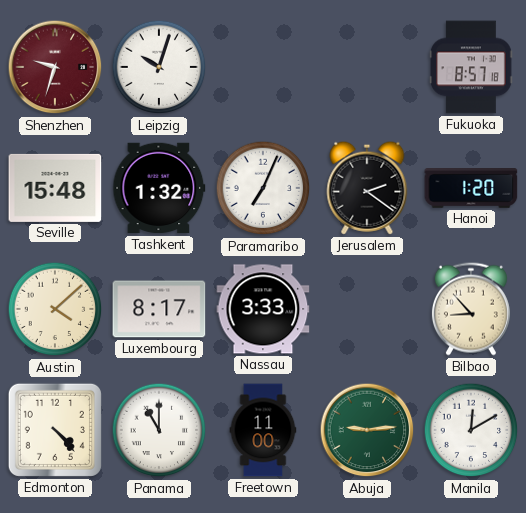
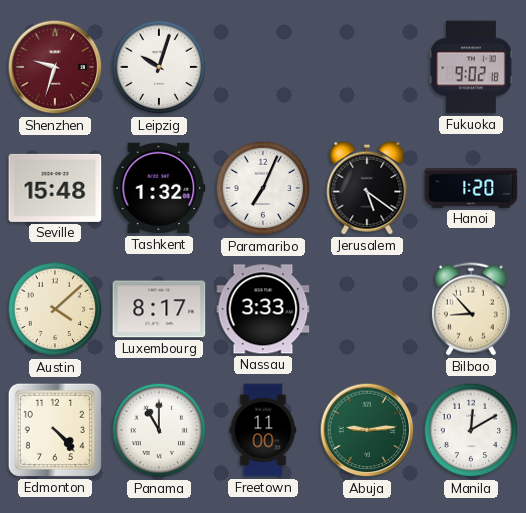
Fukuoka: 8:57 -> 9:02 (471, 67)
Jerusalem: 2:21 -> 5:21 (367, 188)
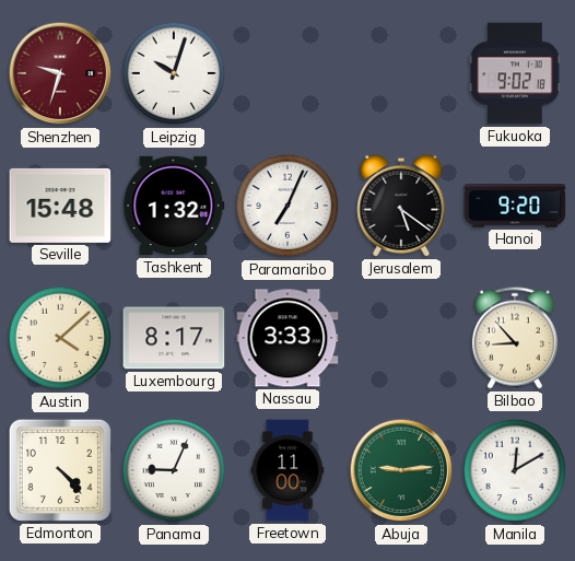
Hanoi: 1:20 -> 9:20 (515, 207)
Panama: 11:00 -> 9:04 (174, 470)
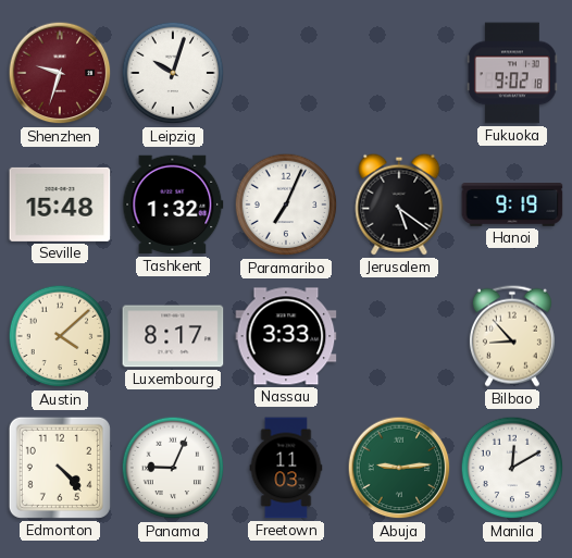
Hanoi: 9:20 -> 9:19 (512, 206)
Freetown: 11:00 -> 11:03 (286, 468)
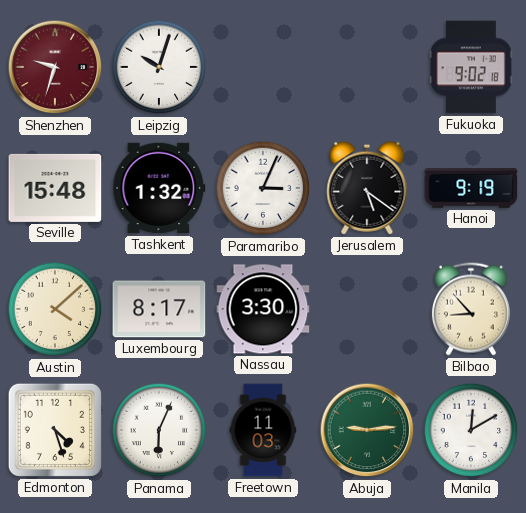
Paramaribo: 7:04 -> 3:04 (263, 188)
Nassau: 3:33 -> 3:30 (263, 309)
Edmonton: 4:23 -> 4:27 (55, 430)
Panama: 9:04 -> 6:04 (159, 430)
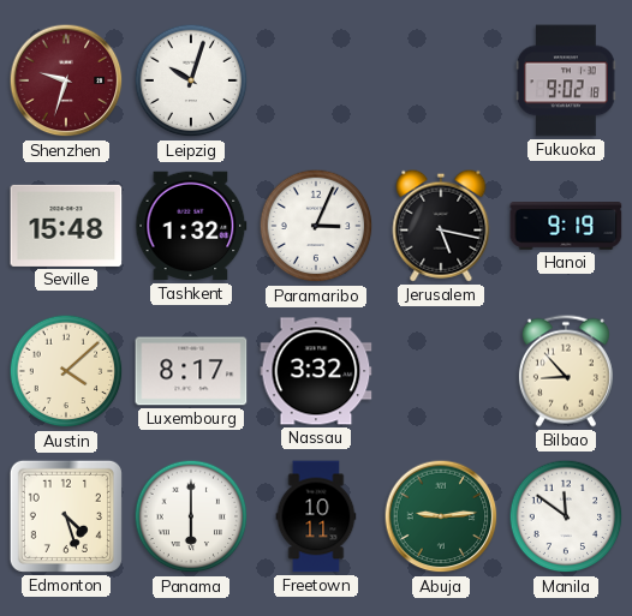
Jerusalem: 5:21 -> 5:17 (441, 226)
Nassau: 3:30 -> 3:32 (316, 371)
Panama: 6:04 -> 6:00 (191, 516)
Freetown: 11:03 -> 10:11 (316, 516)
Manila: 12:10 -> 11:51 (566, 516)
